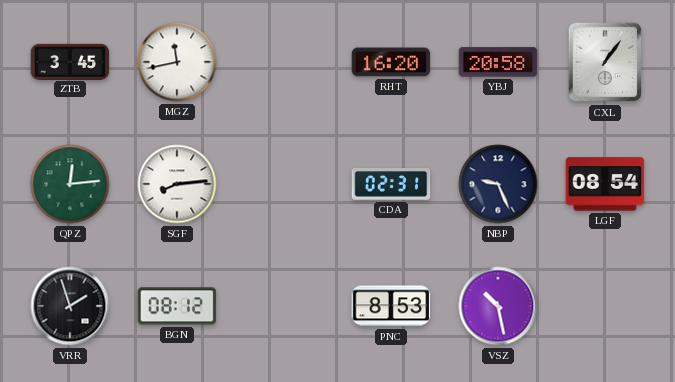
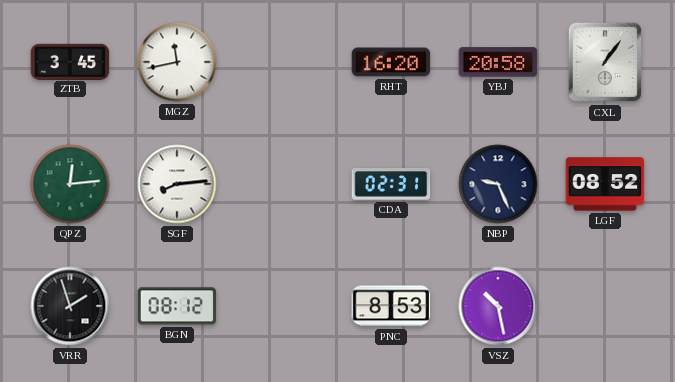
LGF: 08:54 -> 08:52 (605, 184)
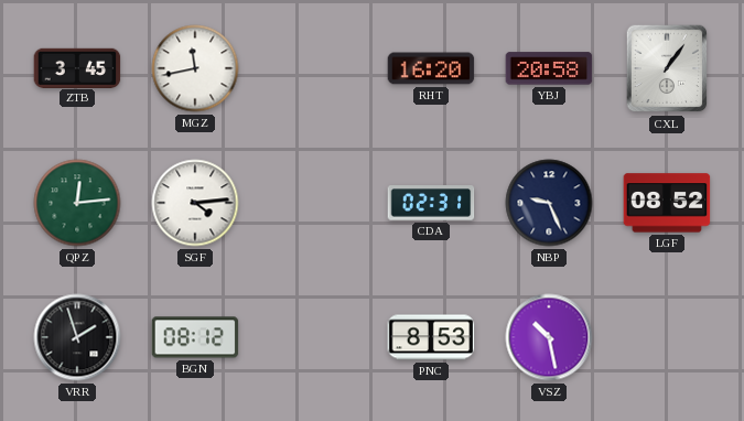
SGF: 8:14 -> 4:14 (195, 203)
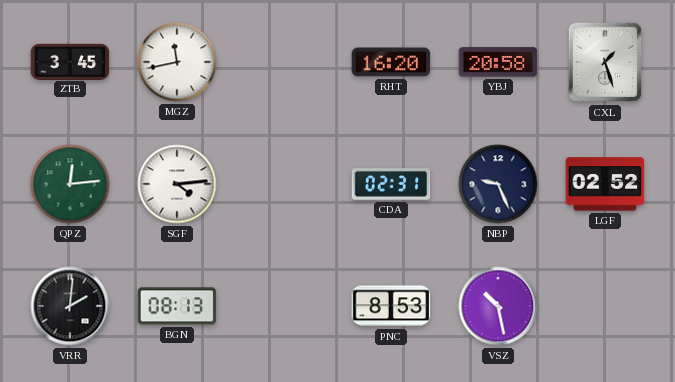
CXL: 1:06 -> 1:27 (605, 62)
LGF: 08:52 -> 02:52 (605, 184)
VRR: 1:57 -> 2:01 (70, 306)
BGN: 08:12 -> 08:13 (177, 306)
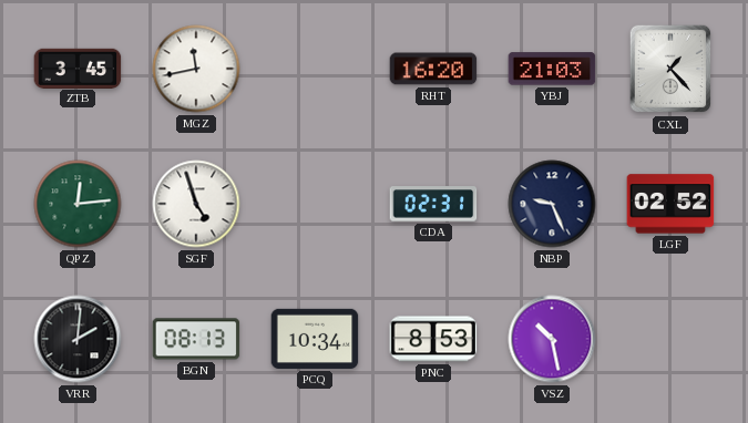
YBJ: 20:58 -> 21:03 (552, 69)
CXL: 1:27 -> 1:23 (670, 69)
SGF: 4:14 -> 4:57 (196, 204)
PCQ: none -> 10:34 (315, 339)
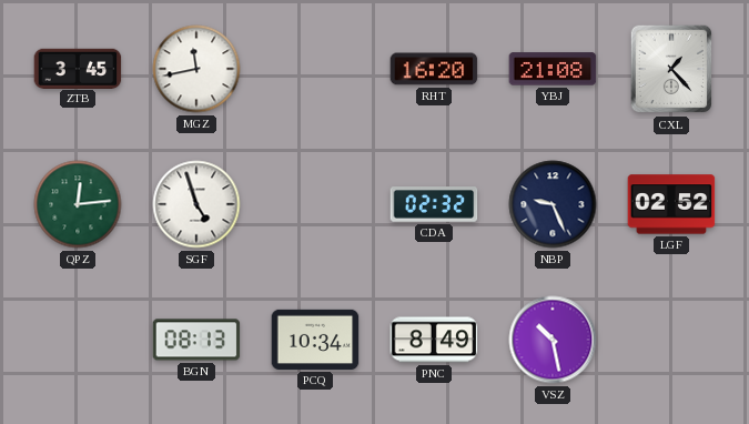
YBJ: 21:03 -> 21:08 (553, 69)
CDA: 02:31 -> 02:32 (434, 204)
VRR: 2:01 -> none (78, 339)
PNC: 8:53 -> 8:49 (434, 340)
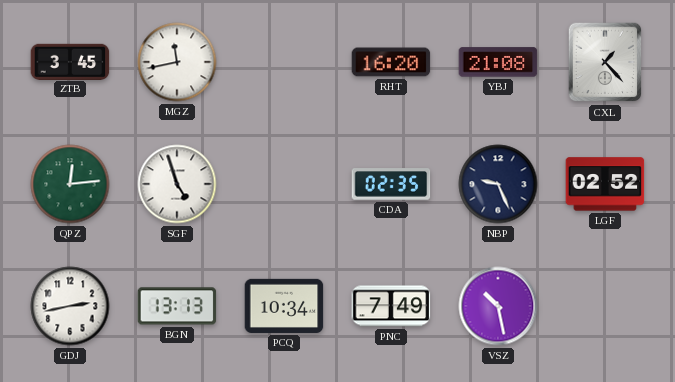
CDA: 02:32 -> 02:35 (391, 184)
GDJ: none -> 2:43 (70, 306)
BGN: 08:13 -> 13:13 (177, 306)
PNC: 8:49 -> 7:49 (391, 306)
